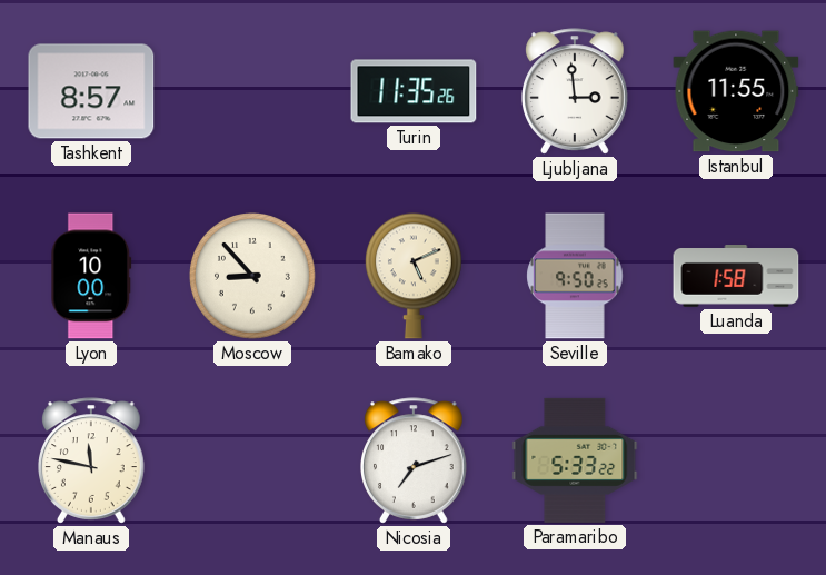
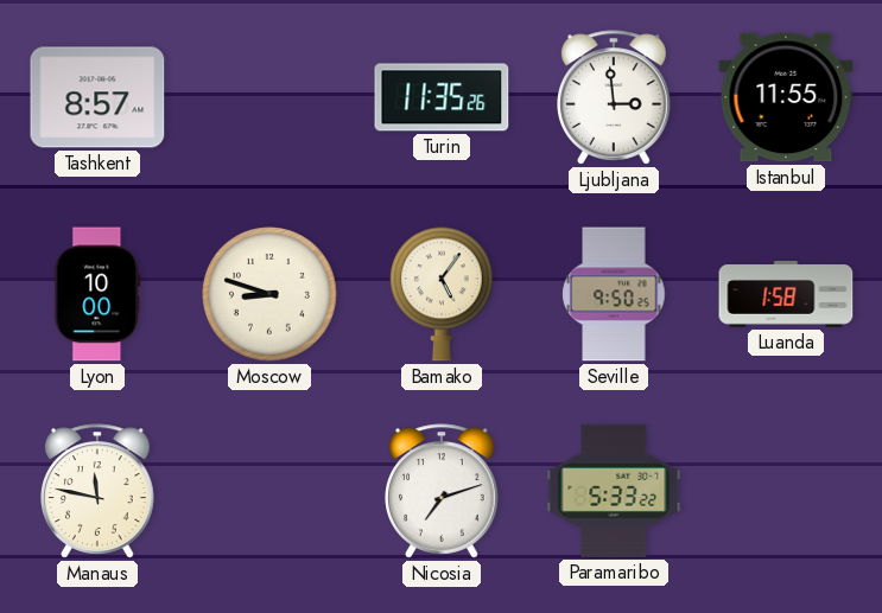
Moscow: 8:53 -> 8:48 (271, 295)
Bamako: 5:11 -> 5:06 (442, 294)
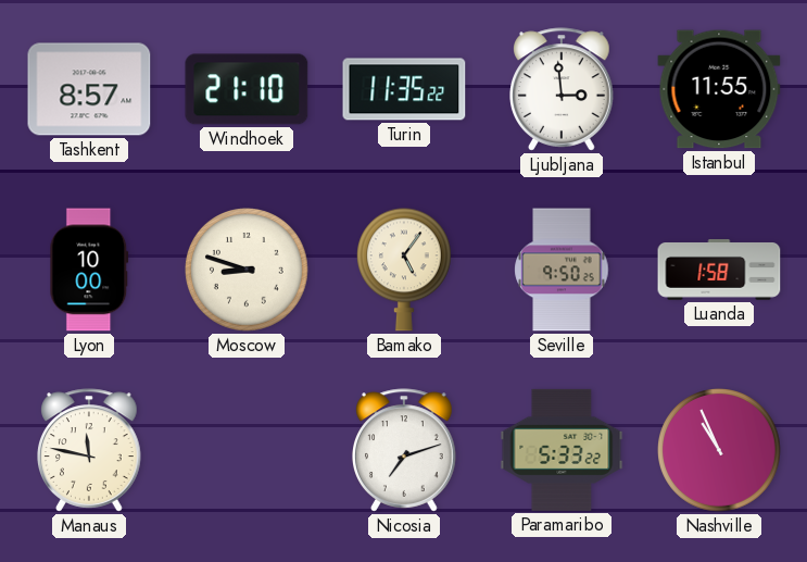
Windhoek: none -> 21:10 (247, 89)
Turin: 11:35:26 -> 11:35:22 (404, 89)
Nashville: none -> 10:56 (720, 451)
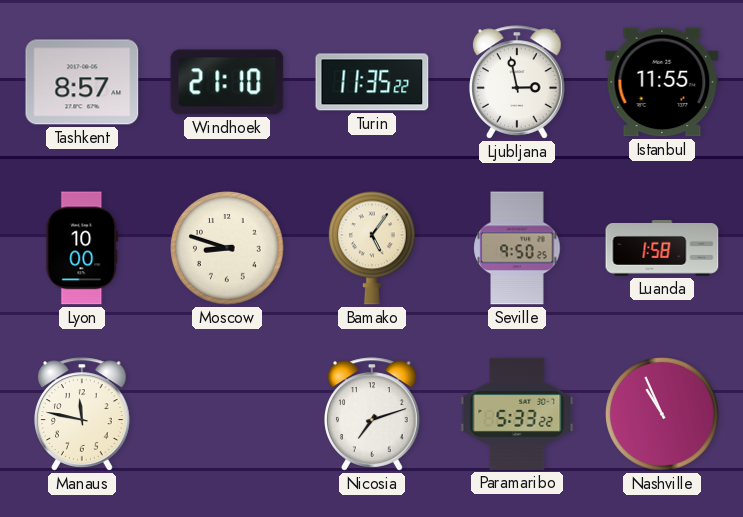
Ljubljana: 2:59 -> 2:58 (518, 82)
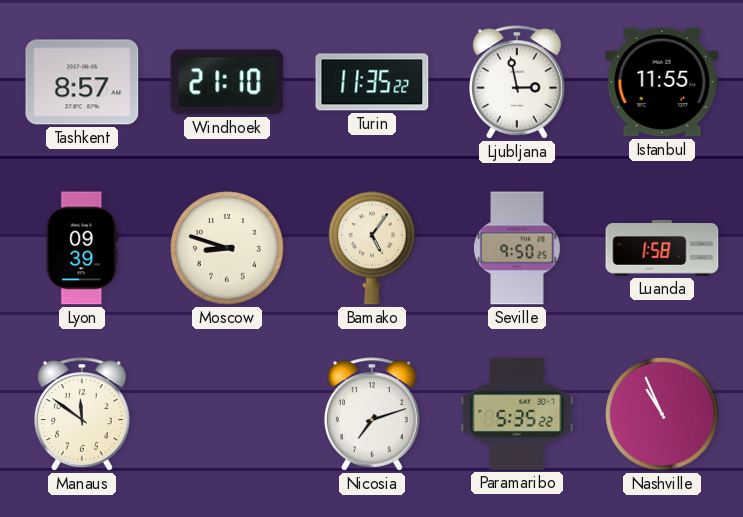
Lyon: 10:00 -> 09:39 (82, 248)
Manaus: 11:47 -> 11:51 (83, 414)
Paramaribo: 5:33 -> 5:35 (517, 414)
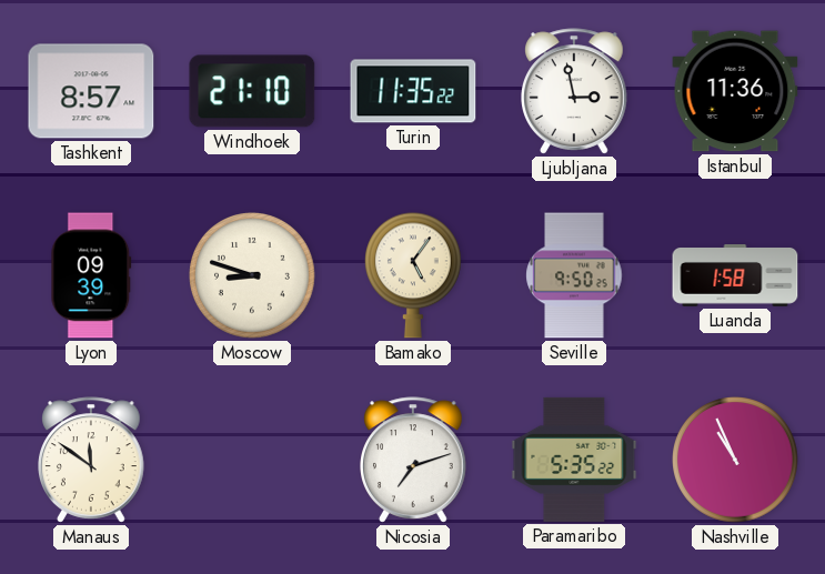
Istanbul: 11:55 -> 11:36 (735, 91)
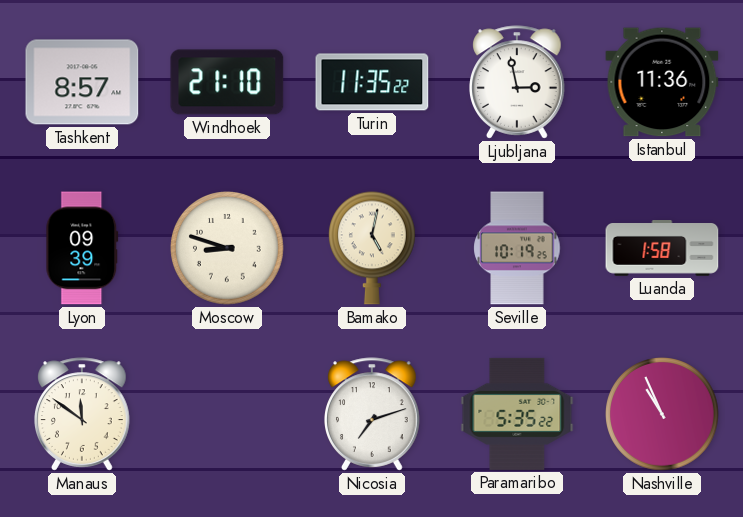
Bamako: 5:06 -> 5:02 (372, 248)
Seville: 9:50 -> 10:19 (517, 248)
